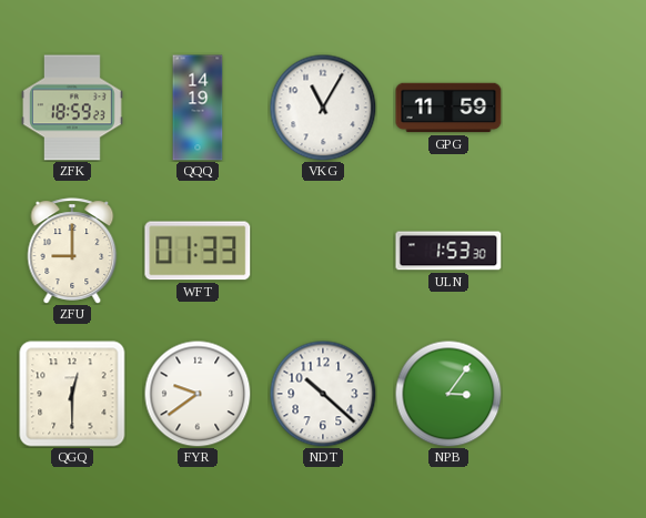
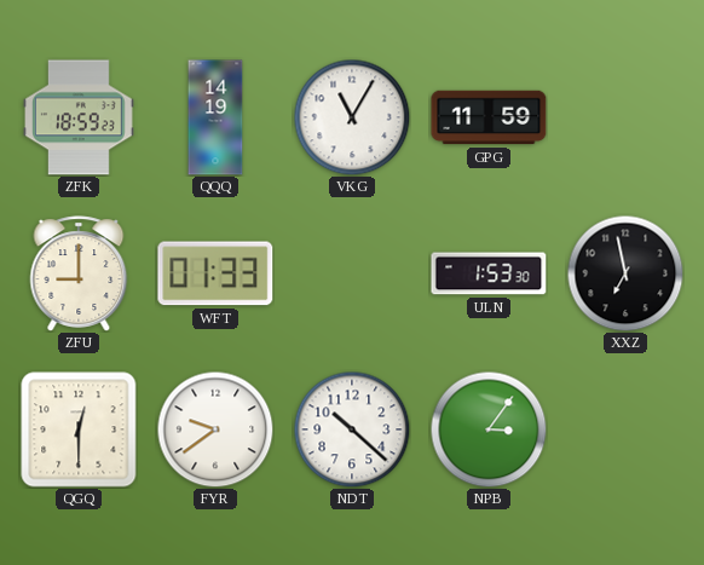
XXZ: none -> 6:58 (625, 273)
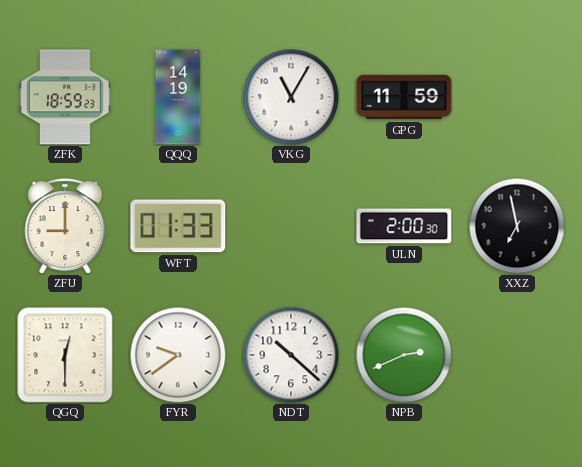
ULN: 1:53 -> 2:00 (404, 226)
NPB: 3:06 -> 2:41 (404, 355)
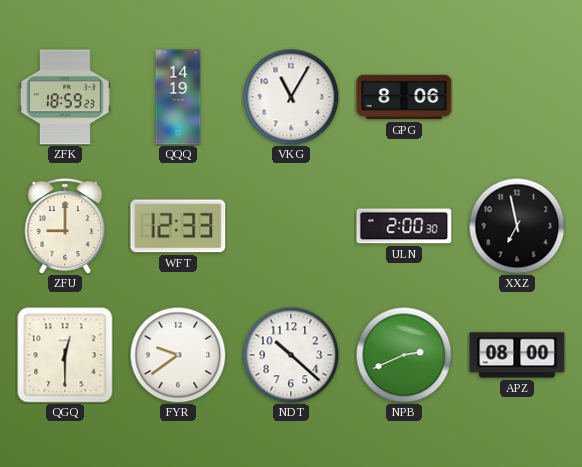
GPG: 11:59 -> 8:06 (404, 97)
WFT: 01:33 -> 12:33 (178, 226)
APZ: none -> 08:00 (517, 355)
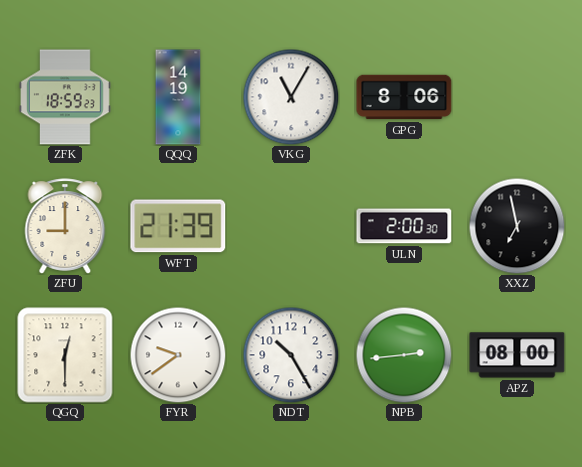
WFT: 12:33 -> 21:39 (178, 226)
NDT: 10:22 -> 10:25 (291, 355)
NPB: 2:41 -> 2:44 (404, 355)
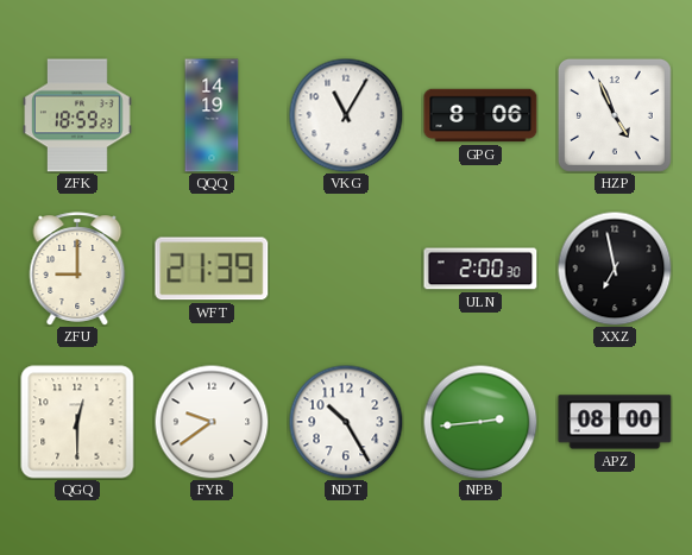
HZP: none -> 4:56 (615, 115)
